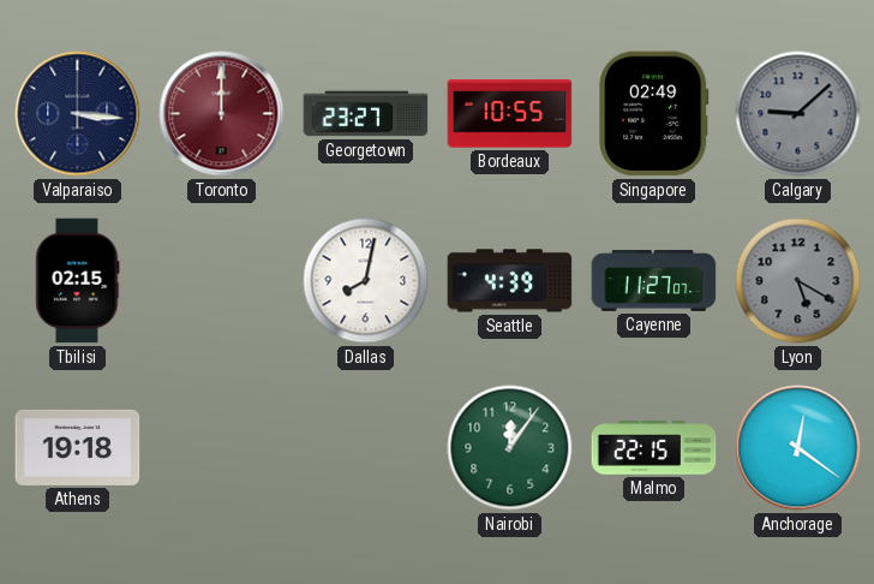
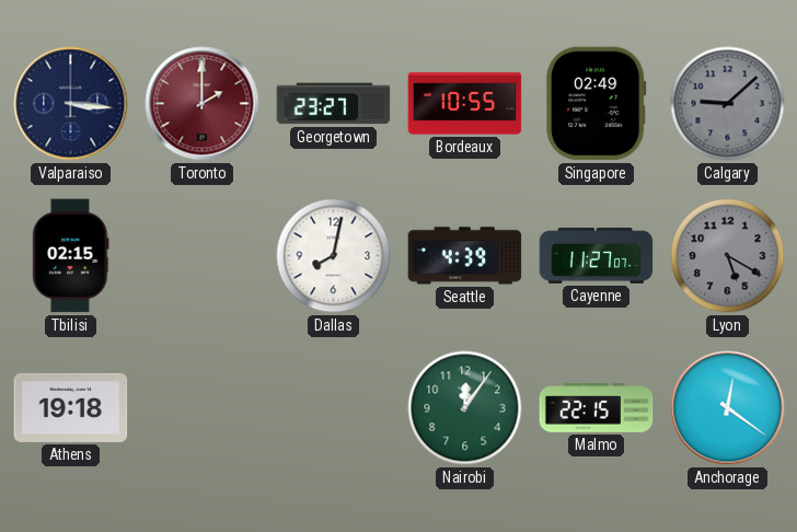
Toronto: 12:00 -> 2:00 (203, 104)
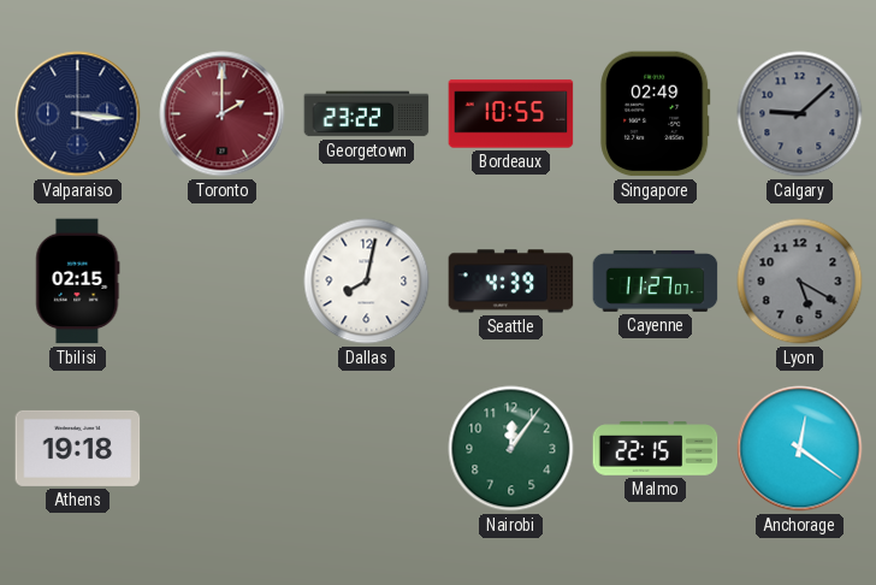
Georgetown: 23:27 -> 23:22 (367, 114)
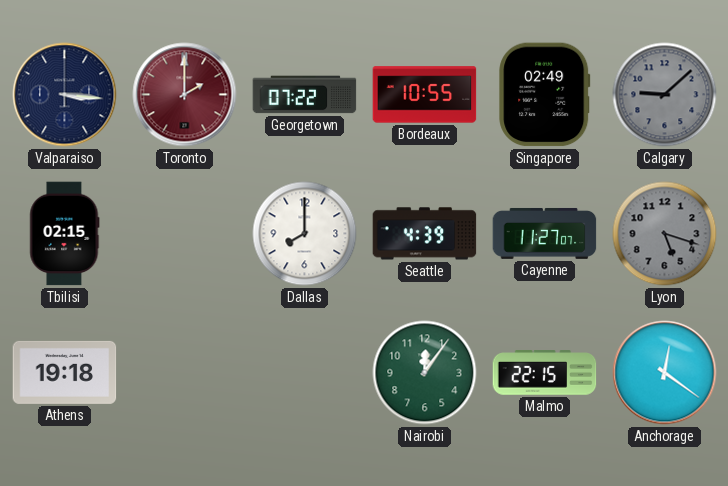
Georgetown: 23:22 -> 07:22 (305, 95)
Dallas: 8:02 -> 8:00 (305, 234)
Lyon: 5:20 -> 5:18 (665, 234)
